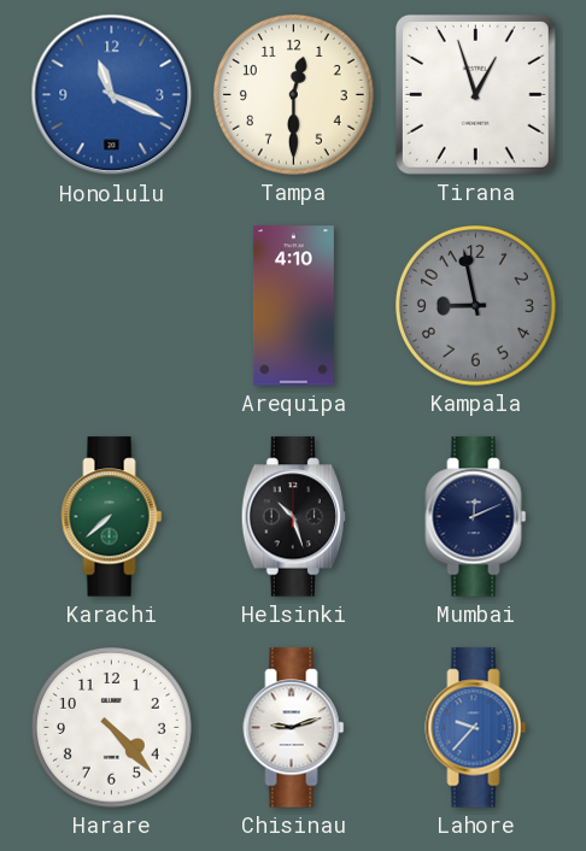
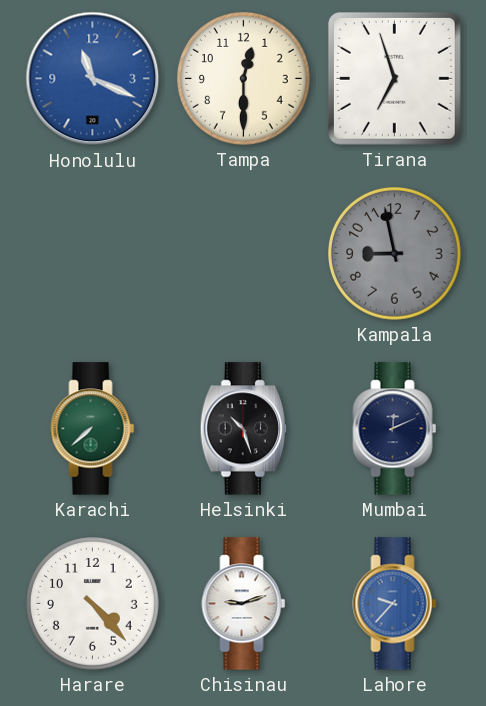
Tirana: 12:57 -> 6:57 (394, 78)
Arequipa: 4:10 -> none (293, 306)
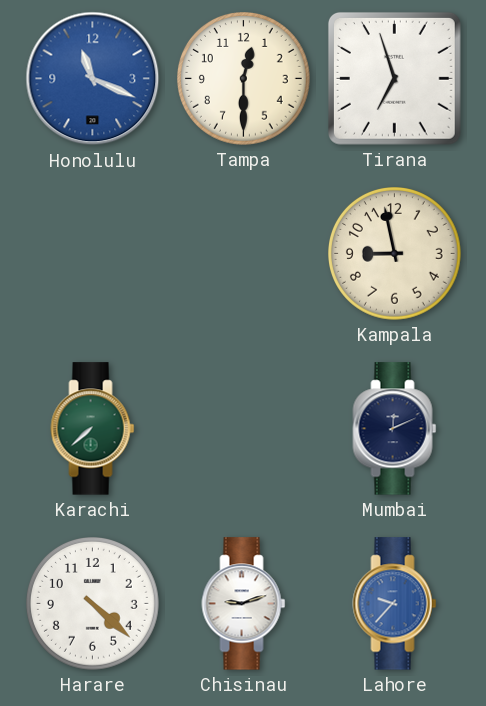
Kampala dial: grey -> cream (395, 254)
Helsinki: 10:27 -> none (244, 429)
Harare: 4:23 -> 4:22 (93, 604)
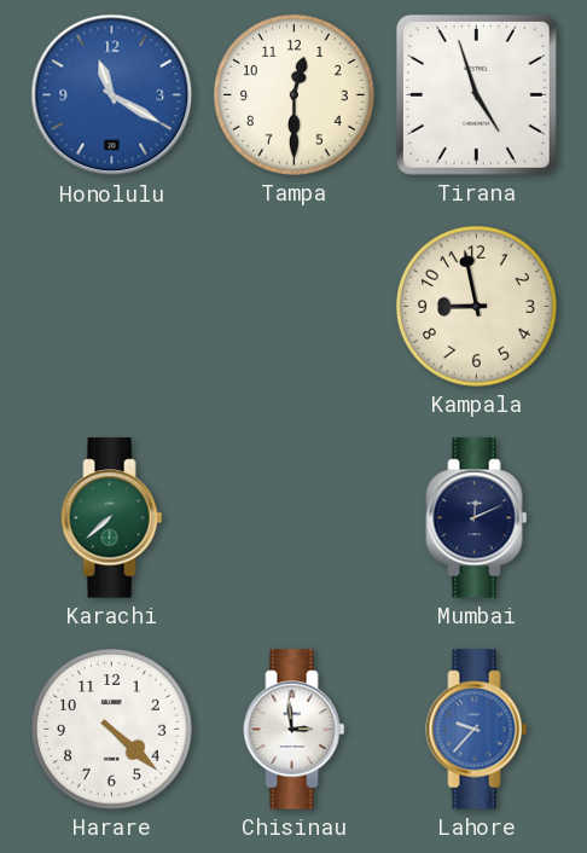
Honolulu: 11:19 -> 11:20 (112, 95)
Tirana: 6:57 -> 4:57 (476, 94)
Chisinau: 9:12 -> 2:59 (295, 730)
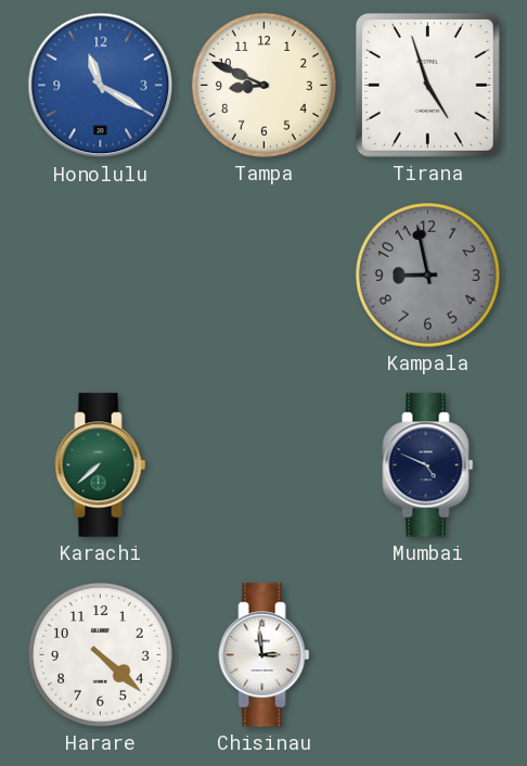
Tampa: 12:30 -> 8:49 (265, 86)
Kampala dial: cream -> grey (428, 276)
Mumbai: 12:11 -> 4:49 (428, 465)
Lahore: 9:37 -> none (477, 730)
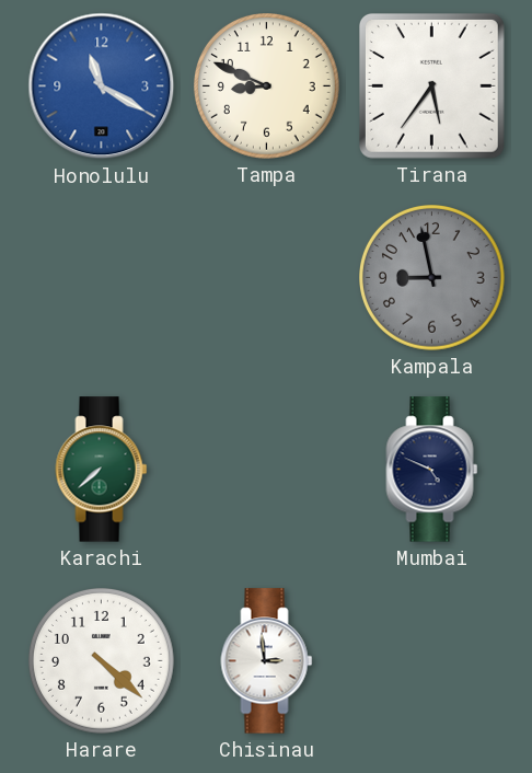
Tirana: 4:57 -> 5:36 (431, 85)
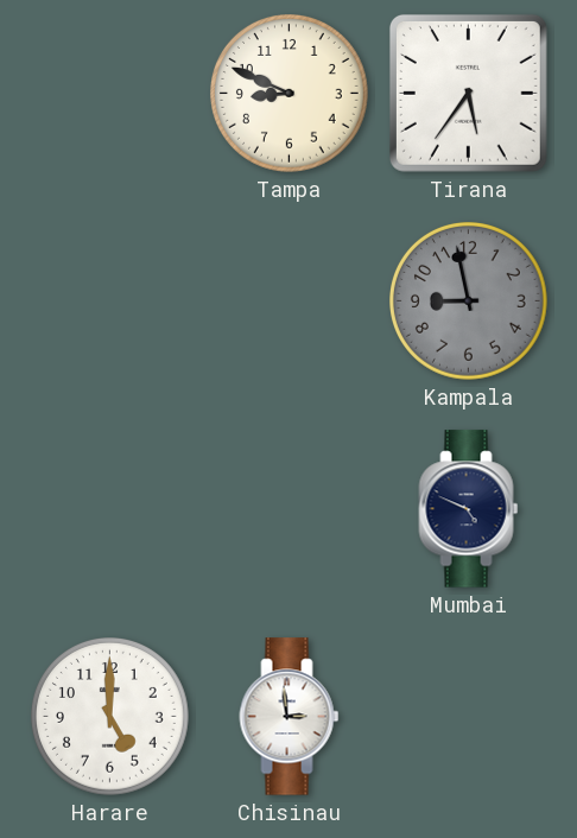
Honolulu: 11:20 -> none (102, 86)
Karachi: 7:38 -> none (102, 470)
Harare: 4:22 -> 5:00 (110, 717)
